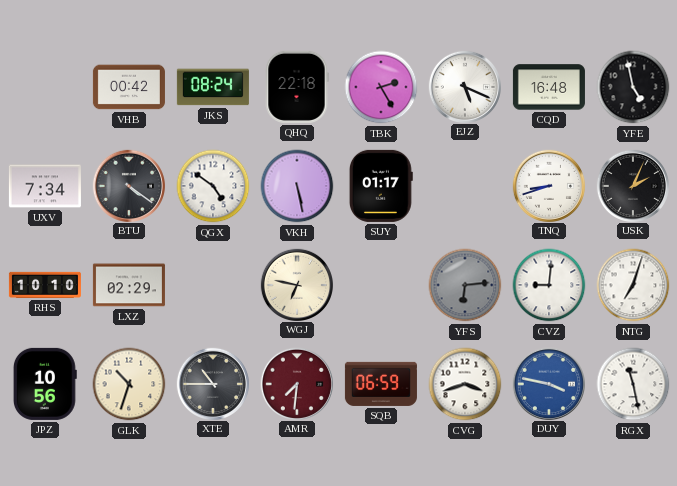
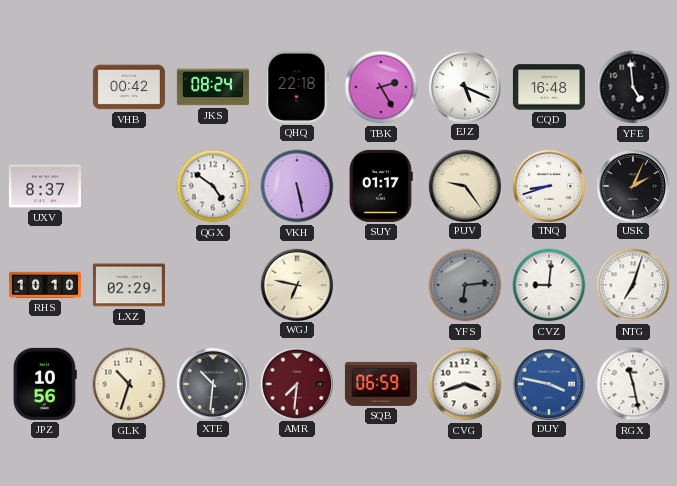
YFE: 4:58 -> 4:59 (633, 87)
UXV: 7:34 -> 8:37 (45, 186)
BTU: 4:21 -> none (128, 185)
PUV: none -> 9:24 (464, 185)
XTE: 10:45 -> 10:31 (212, 383)
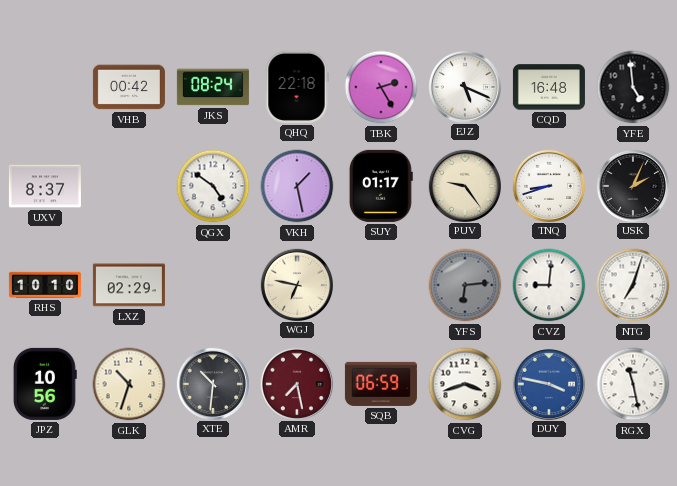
VKH: 5:28 -> 1:28 (297, 186)
AMR: 7:31 -> 7:28 (296, 383)
